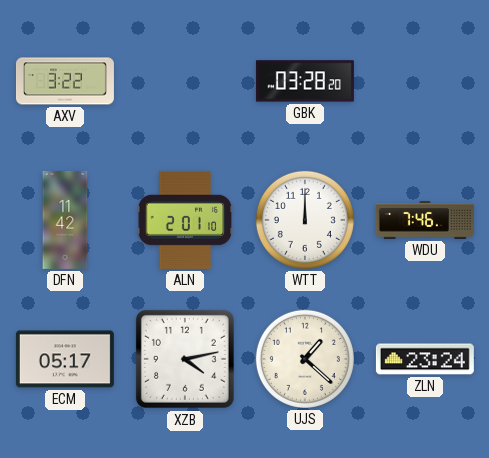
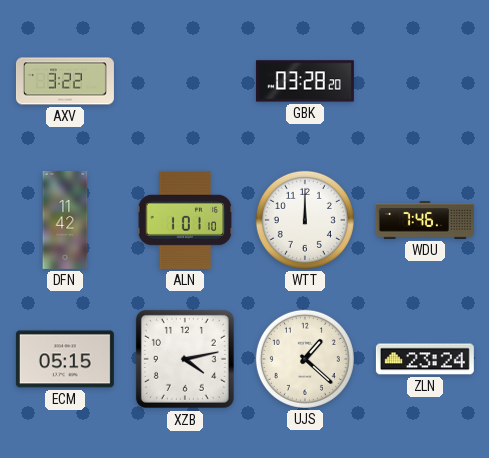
ALN: 2:01 -> 1:01 (185, 220)
ECM: 05:17 -> 05:15 (65, 359)
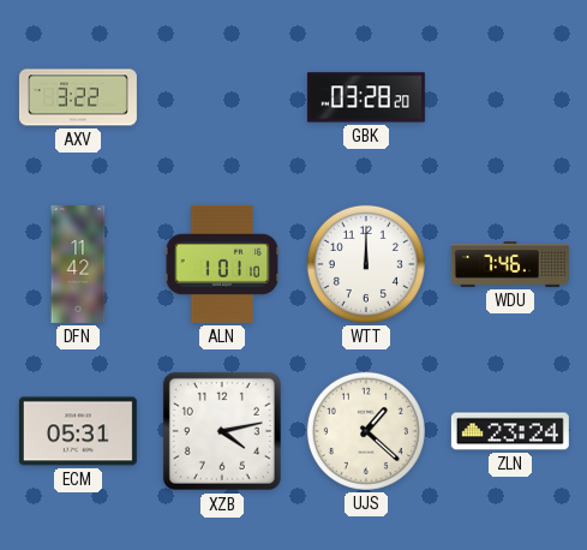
ECM: 05:15 -> 05:31 (78, 431)
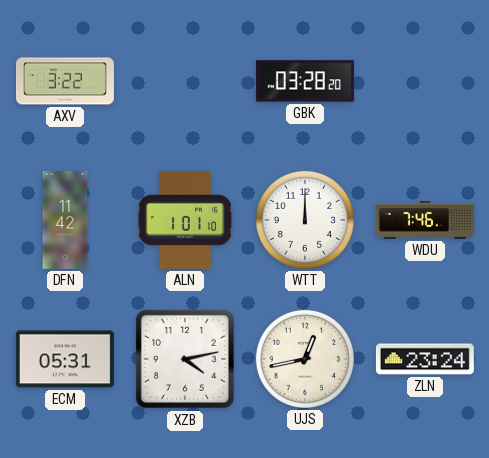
UJS: 1:22 -> 12:43 (305, 359)
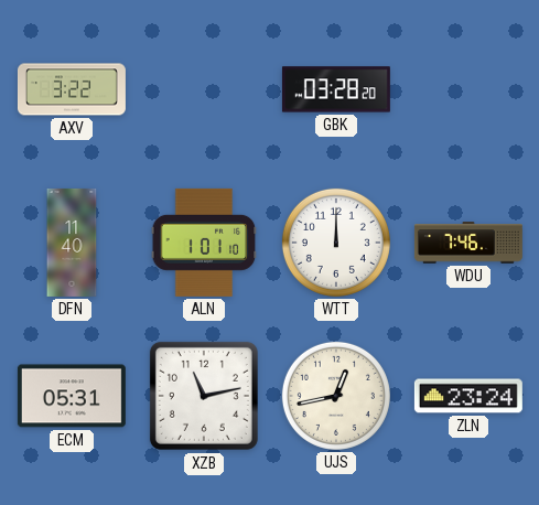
DFN: 11:42 -> 11:40 (72, 243)
XZB: 4:13 -> 11:13 (204, 396)
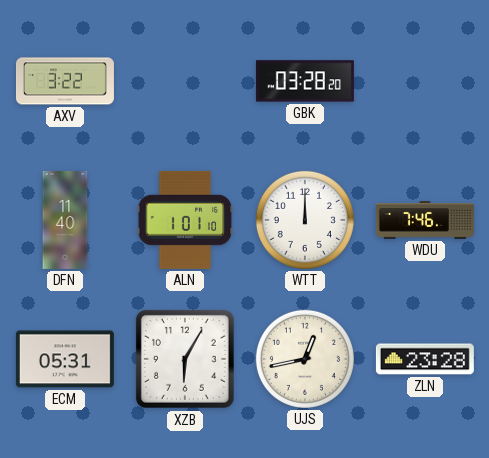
XZB: 11:13 -> 6:05 (185, 359)
ZLN: 23:24 -> 23:28 (425, 359)
